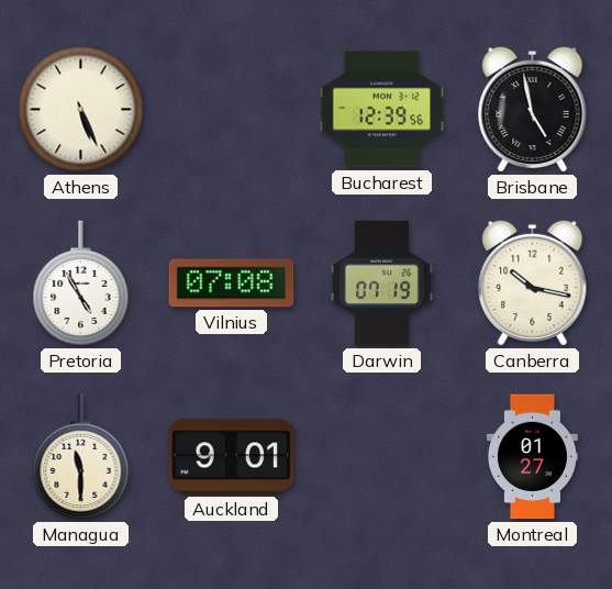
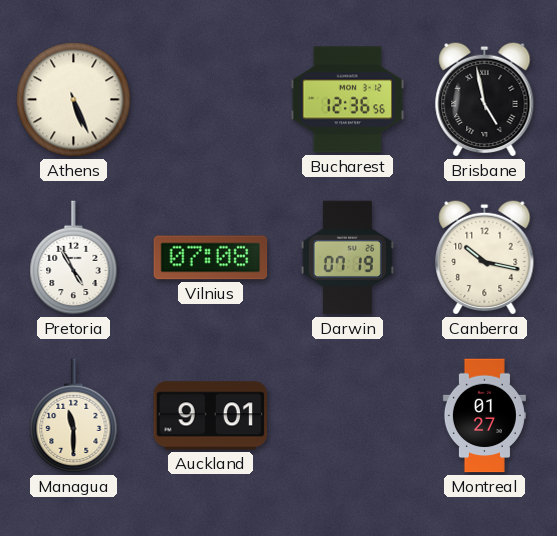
Bucharest: 12:39 -> 12:36 (348, 100)
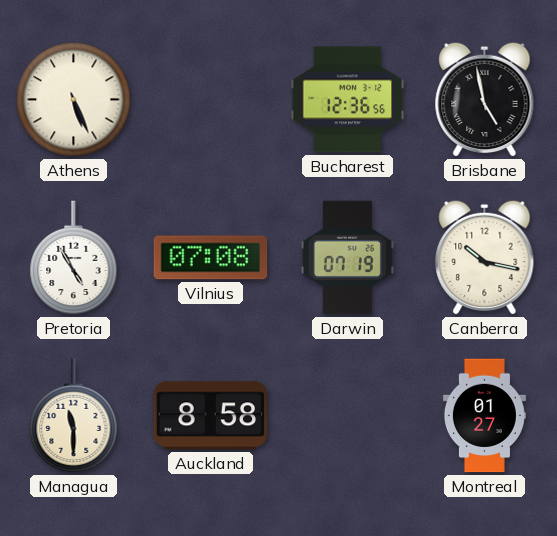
Auckland: 9:01 -> 8:58 (211, 416)
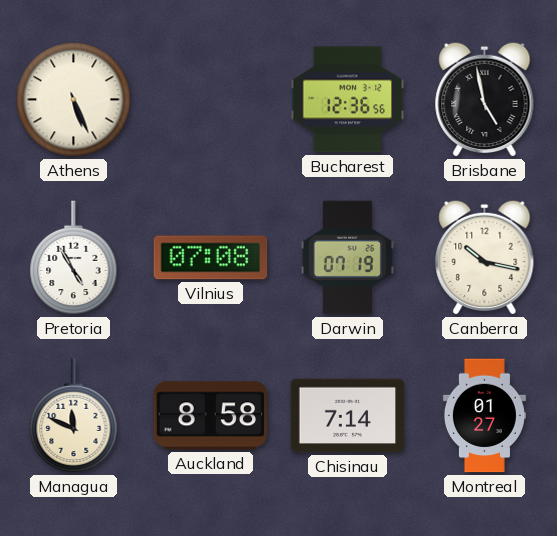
Managua: 11:30 -> 11:49 (74, 416)
Chisinau: none -> 7:14 (348, 416)
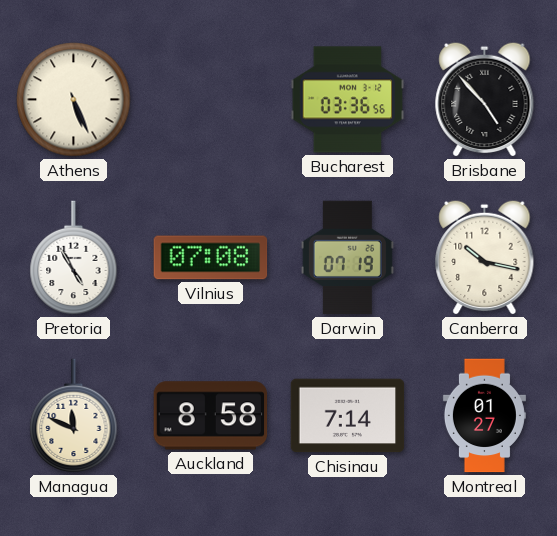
Bucharest: 12:36 -> 03:36 (348, 100)
Brisbane: 4:58 -> 4:53 (485, 99)
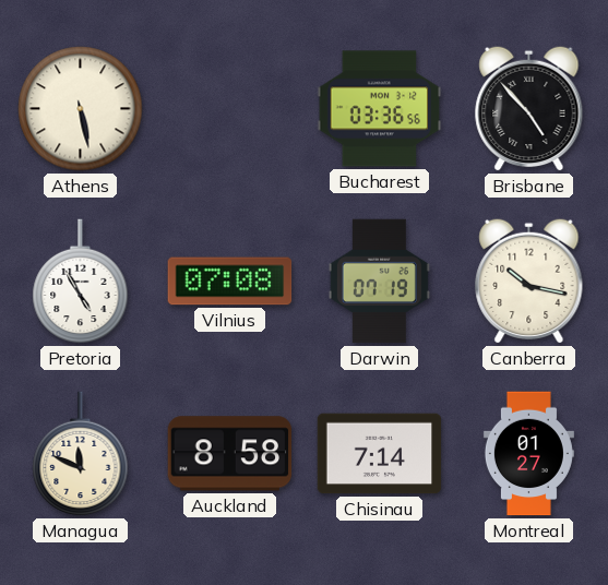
Athens: 5:26 -> 5:28 (81, 109)
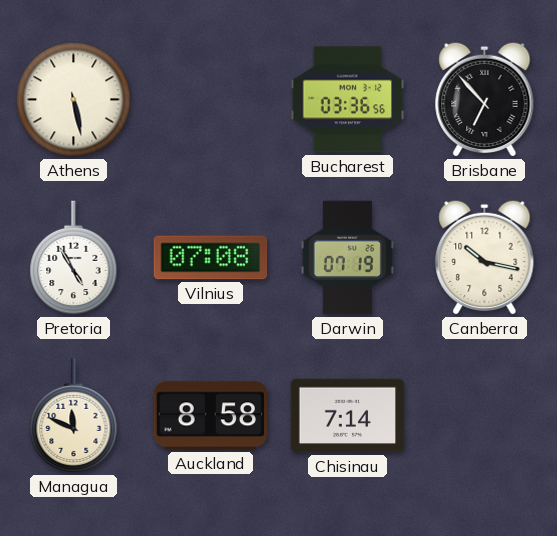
Brisbane: 4:53 -> 6:53 (485, 99)
Montreal: 01:27 -> none (528, 454)
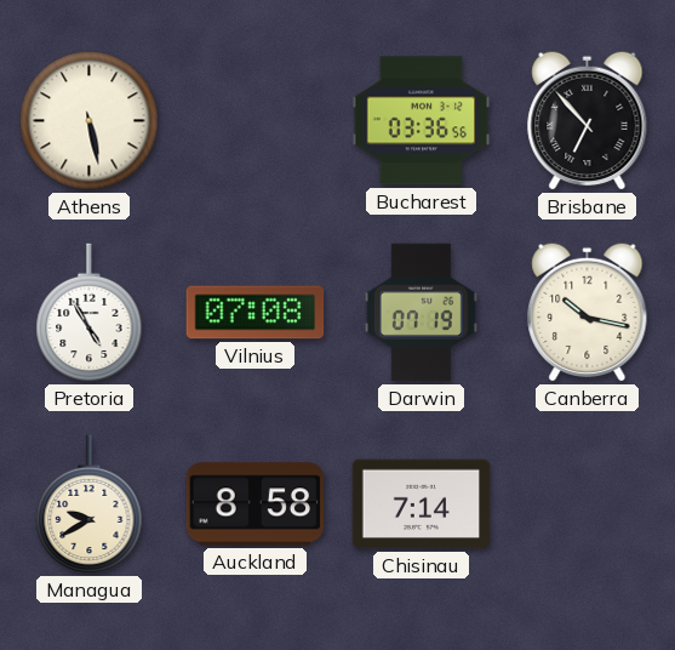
Managua: 11:49 -> 9:40 (90, 504)
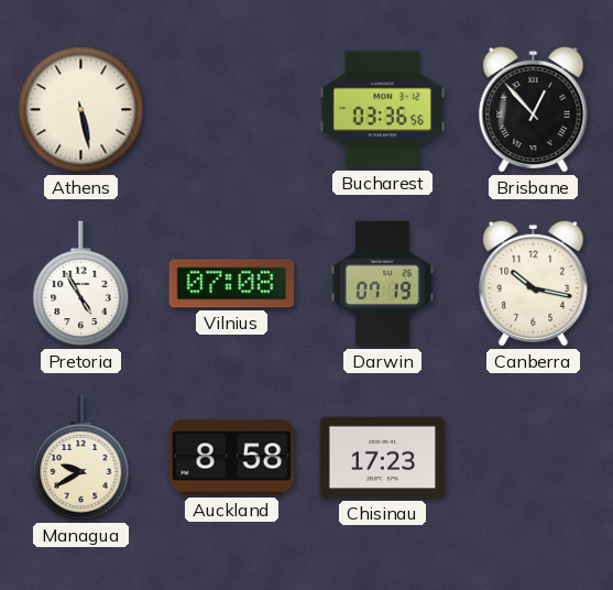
Brisbane: 6:53 -> 12:53 (534, 109)
Chisinau: 7:14 -> 17:23 (383, 458)
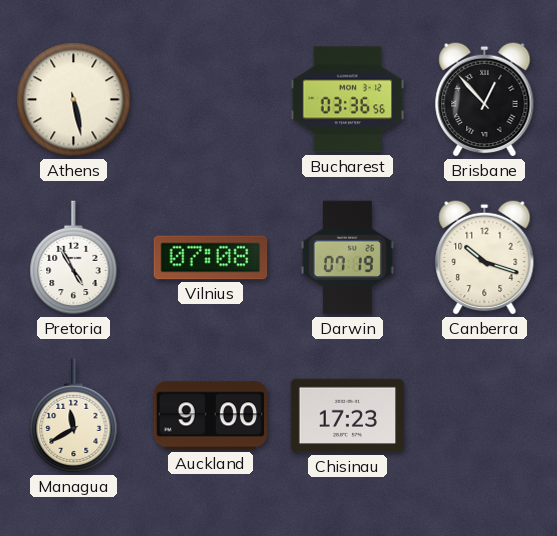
Canberra: 10:17 -> 10:18 (485, 257)
Managua: 9:40 -> 11:40 (74, 416)
Auckland: 8:58 -> 9:00 (211, 416)
